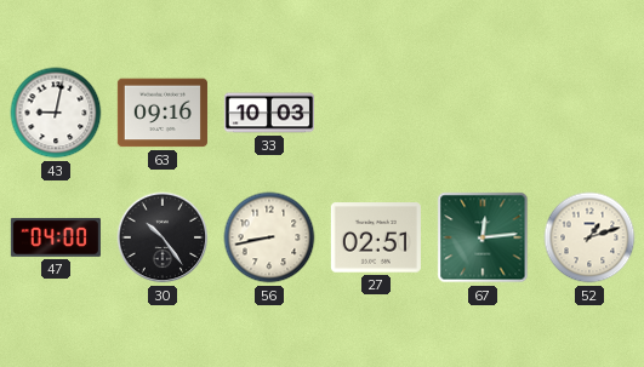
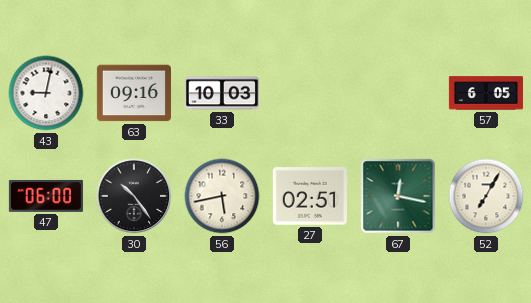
57: none -> 6:05 (486, 93)
47: 04:00 -> 06:00 (46, 196)
56: 8:43 -> 5:43 (222, 196)
67: 12:14 -> 12:17 (398, 196)
52: 1:12 -> 7:05 (486, 196)
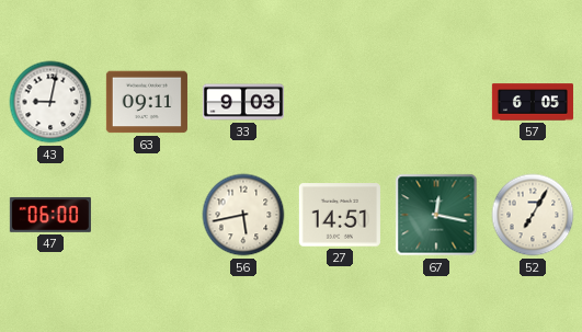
63: 09:16 -> 09:11 (147, 102)
33: 10:03 -> 9:03 (243, 102)
30: 10:24 -> none (134, 196)
27: 02:51 -> 14:51 (340, 215)
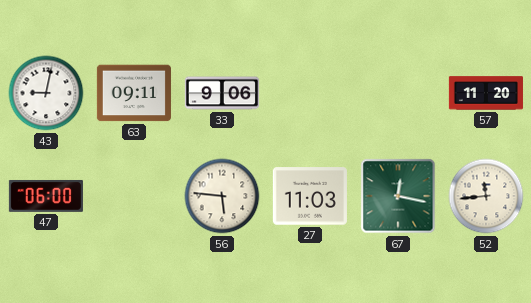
33: 9:03 -> 9:06 (222, 93)
57: 6:05 -> 11:20 (486, 93)
56: 5:43 -> 5:46 (222, 196)
27: 14:51 -> 11:03 (310, 196)
52: 7:05 -> 11:44 (486, 196)
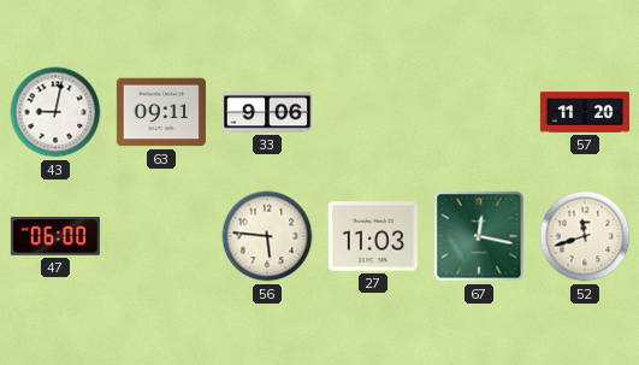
52: 11:44 -> 11:42 (585, 236)
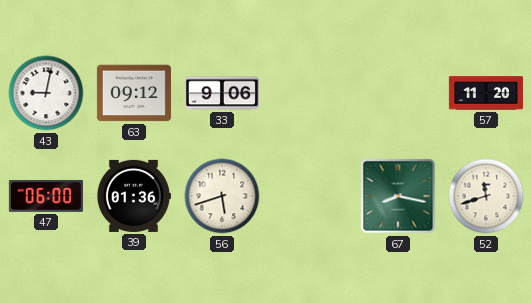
63: 09:11 -> 09:12 (134, 93)
39: none -> 01:36 (133, 196)
56: 5:46 -> 5:42 (222, 196)
27: 11:03 -> none (373, 236)
67: 12:17 -> 8:17 (398, 196)
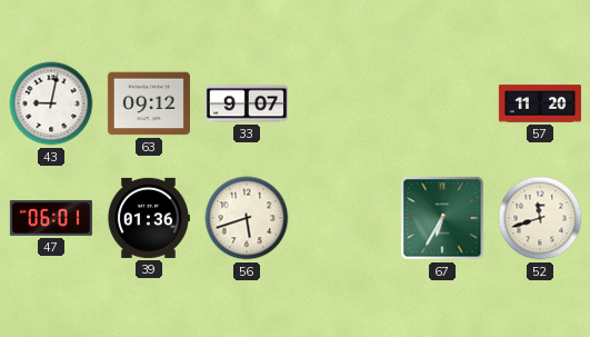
33: 9:06 -> 9:07 (247, 103)
47: 06:00 -> 06:01 (51, 218)
67: 8:17 -> 6:35 (442, 218)
